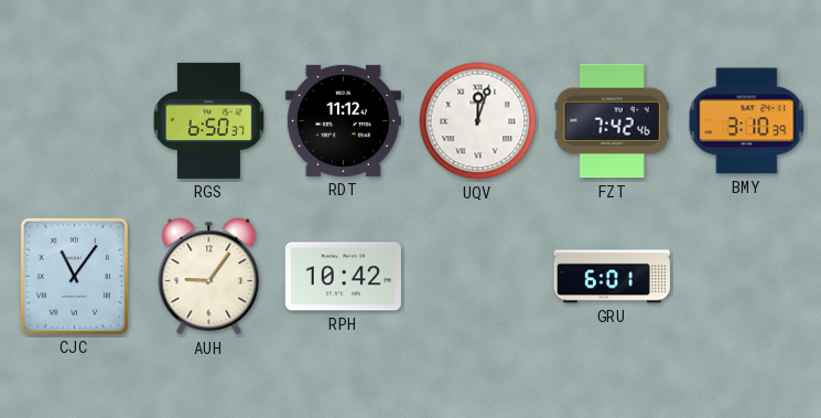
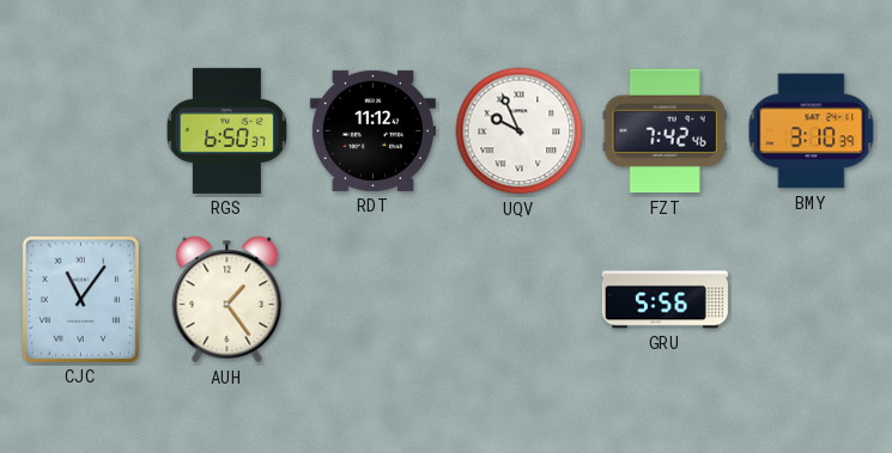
UQV: 12:03 -> 9:56 (520, 131)
AUH: 9:06 -> 1:24 (227, 300)
RPH: 10:42 -> none (343, 277)
GRU: 6:01 -> 5:56 (665, 300)
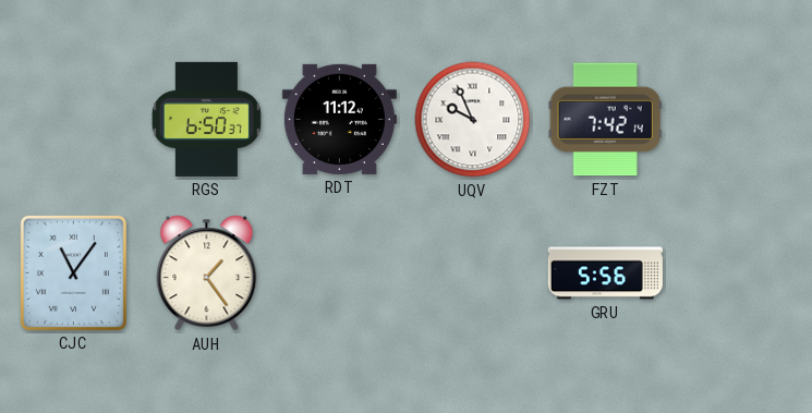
FZT: 7:42:46 -> 7:42:14 (605, 120)
BMY: 3:10 -> none (812, 131)
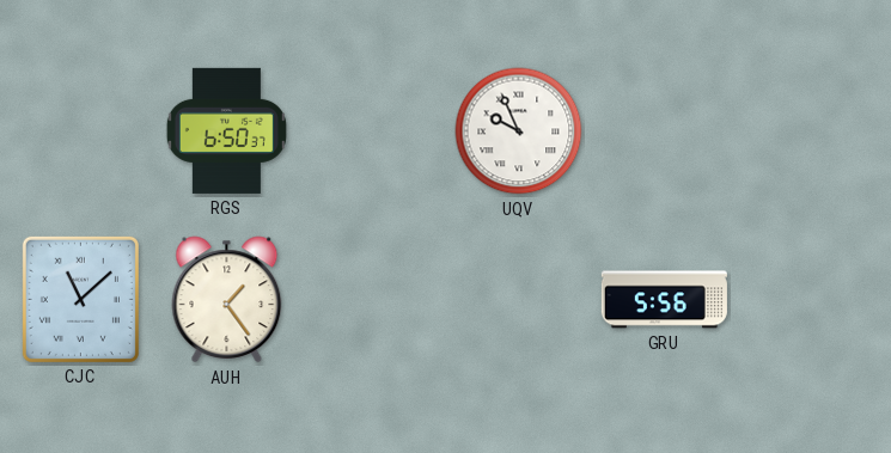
RDT: 11:12 -> none (339, 119)
FZT: 7:42 -> none (605, 120)
CJC: 11:06 -> 11:08 (80, 299)
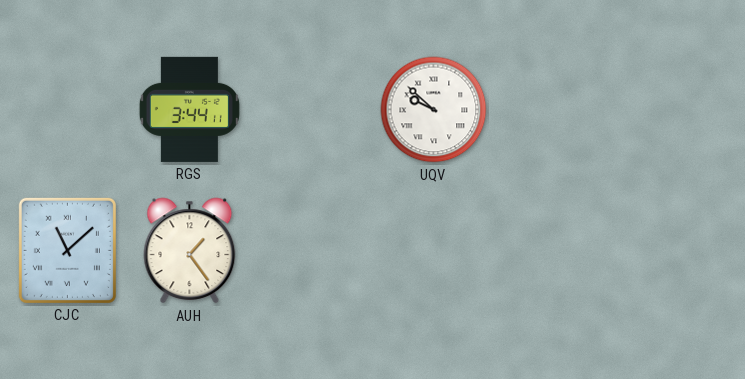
RGS: 6:50 -> 3:44 (189, 109)
UQV: 9:56 -> 9:52 (434, 110)
GRU: 5:56 -> none (664, 300)
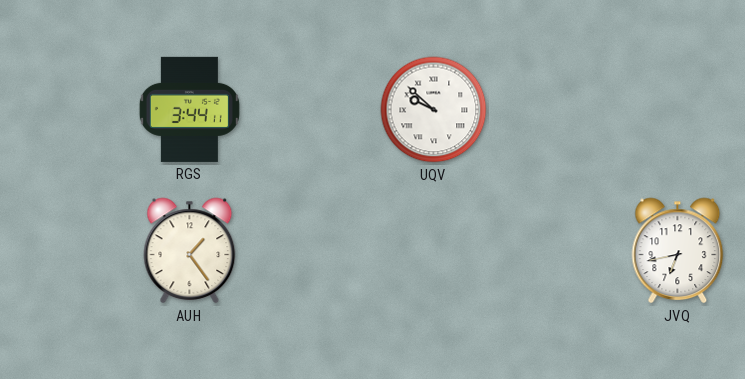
CJC: 11:08 -> none (67, 250)
JVQ: none -> 6:43 (678, 251)
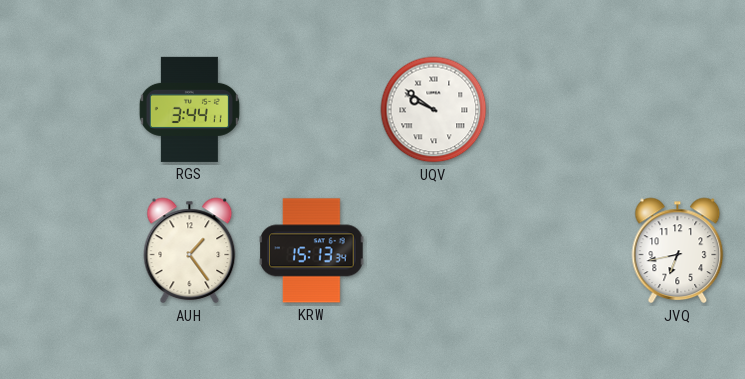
UQV: 9:52 -> 9:51 (434, 110)
KRW: none -> 15:13 (312, 251)
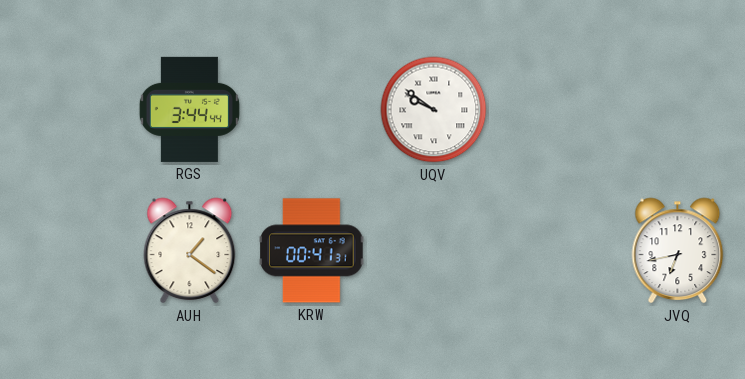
RGS: 3:44:11 -> 3:44:44 (189, 109)
AUH: 1:24 -> 1:21 (190, 251)
KRW: 15:13 -> 00:41 (312, 251)
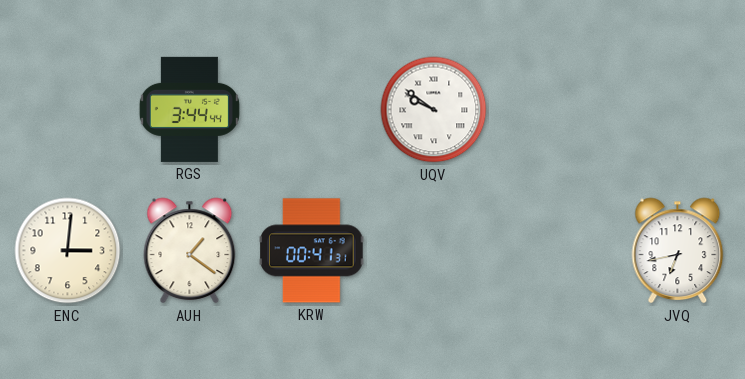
ENC: none -> 3:01 (68, 251)
